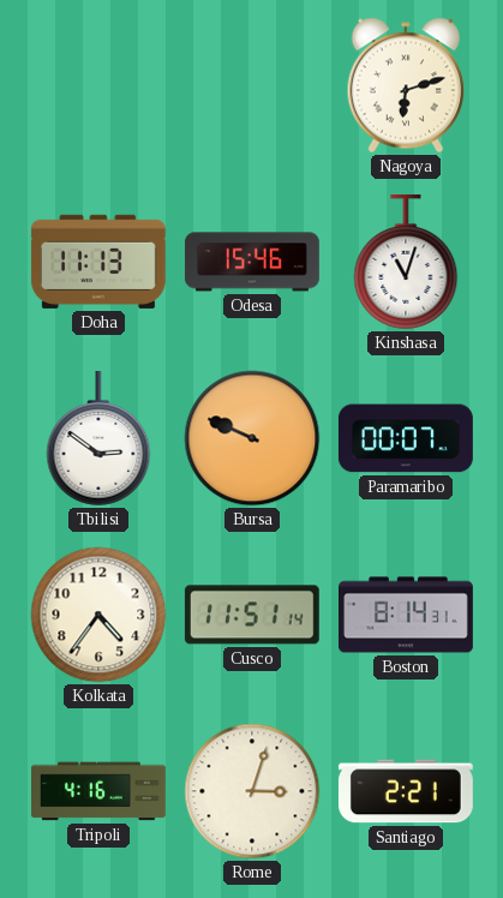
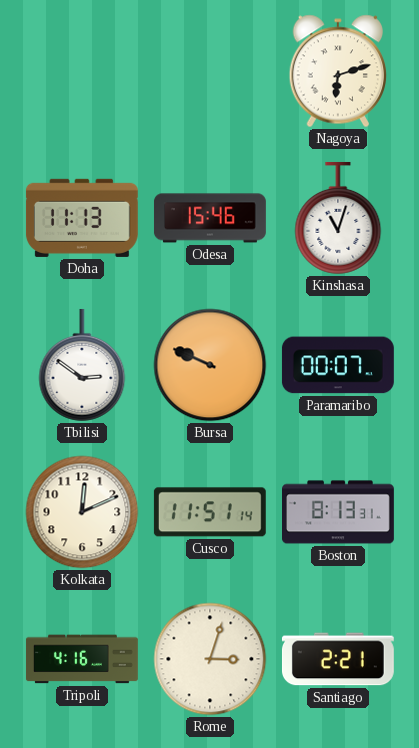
Kolkata: 4:36 -> 12:11 (82, 512)
Boston: 8:14 -> 8:13 (339, 512)
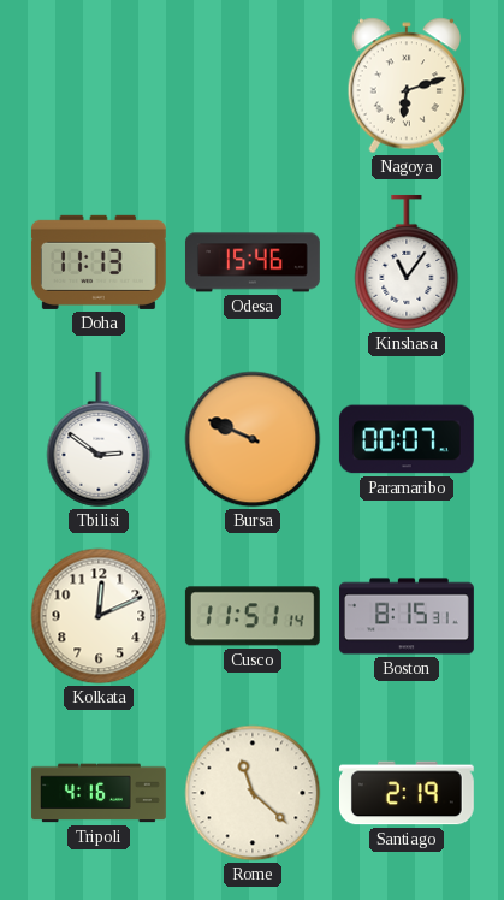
Kinshasa: 11:03 -> 11:06 (407, 262)
Boston: 8:13 -> 8:15 (408, 616)
Rome: 3:03 -> 11:22 (253, 793)
Santiago: 2:21 -> 2:19 (407, 793)
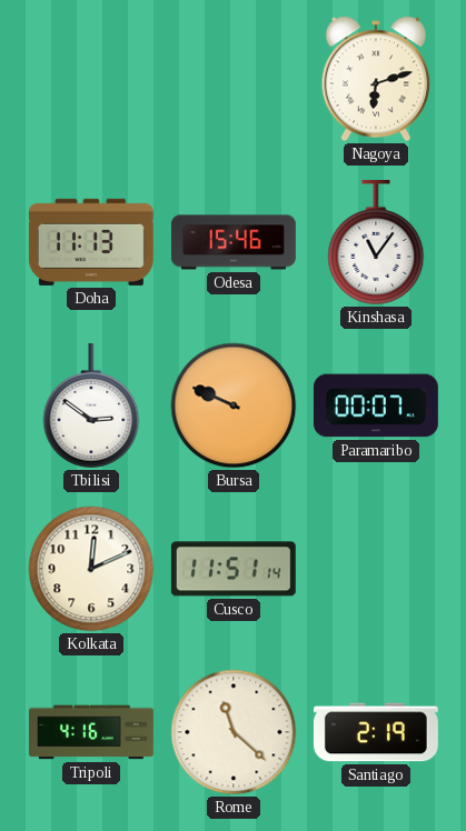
Boston: 8:15 -> none (408, 616)
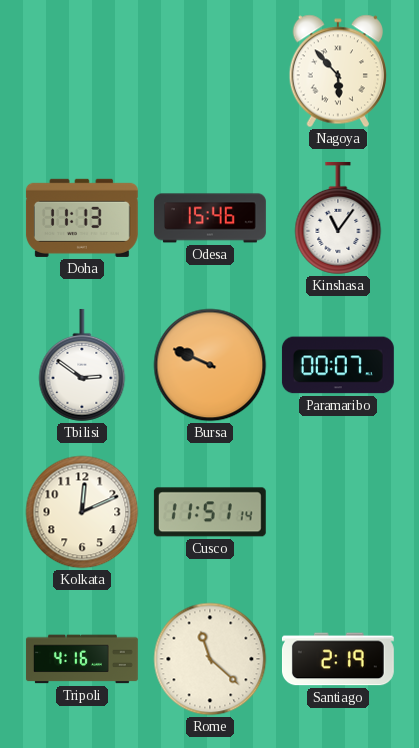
Nagoya: 6:12 -> 5:53 (338, 71)
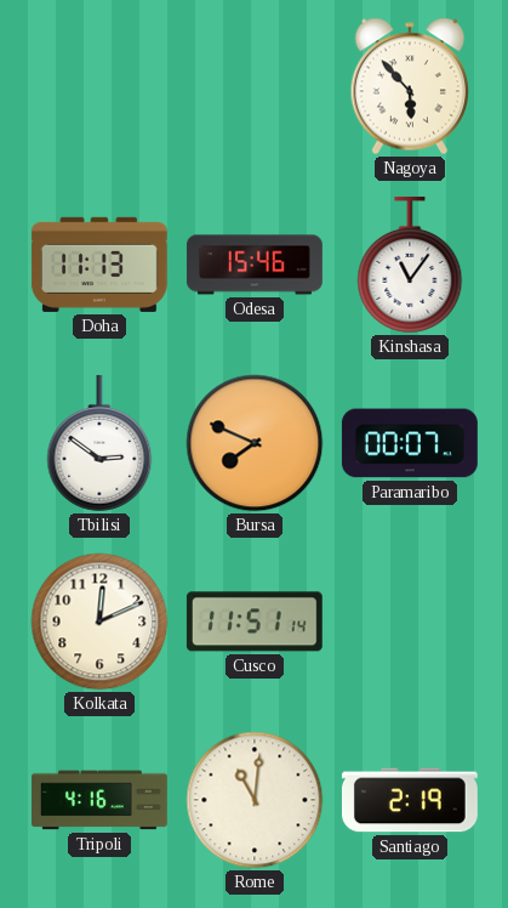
Bursa: 9:49 -> 7:49 (255, 443)
Rome: 11:22 -> 11:01 (255, 800)
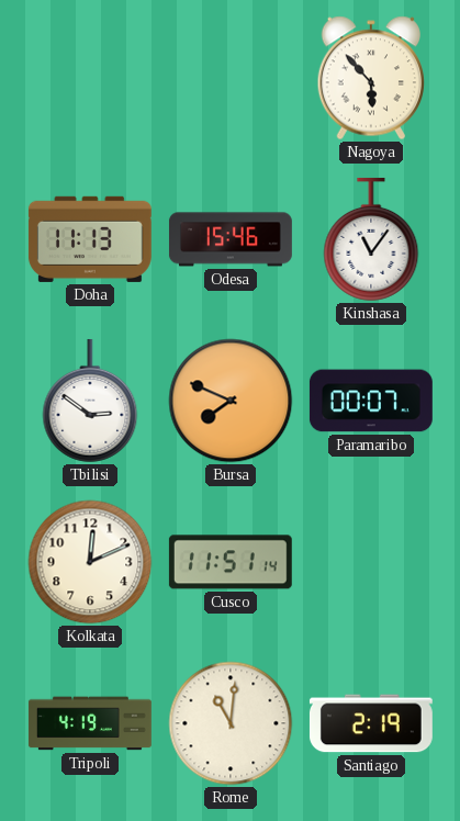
Tripoli: 4:16 -> 4:19 (90, 723)
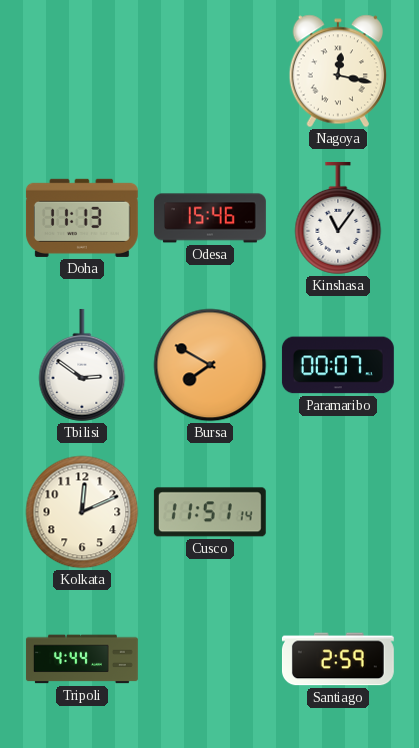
Nagoya: 5:53 -> 12:17 (338, 71)
Bursa: 7:49 -> 7:50 (210, 365)
Tripoli: 4:19 -> 4:44 (82, 659)
Rome: 11:01 -> none (231, 723)
Santiago: 2:19 -> 2:59 (338, 659)
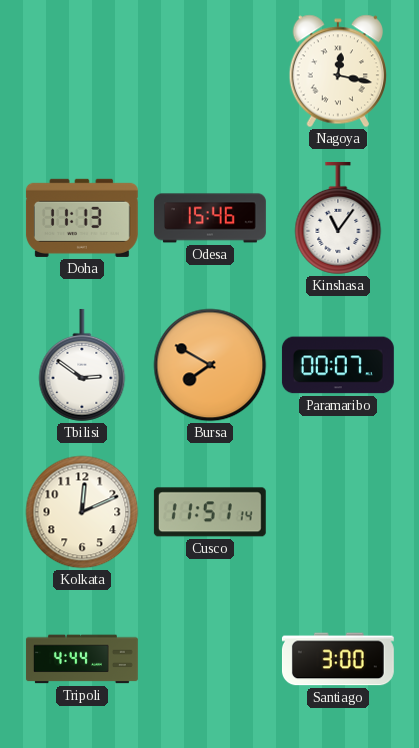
Santiago: 2:59 -> 3:00 (338, 659)
